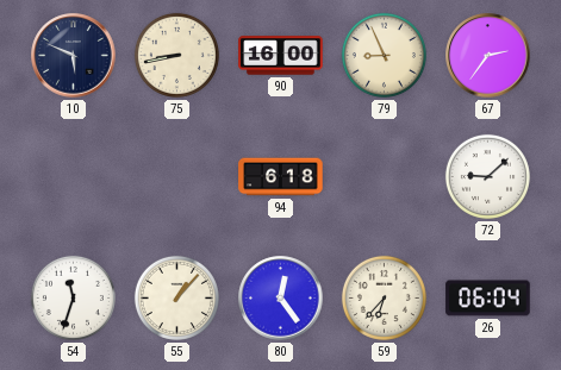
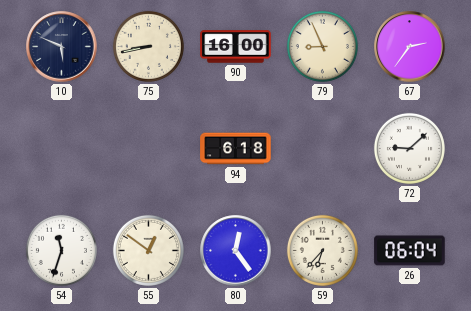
55: 1:07 -> 12:51 (148, 250)
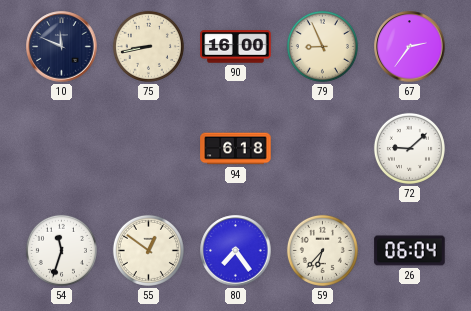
10: 5:49 -> 11:49 (62, 47)
80: 12:24 -> 7:24 (236, 251)
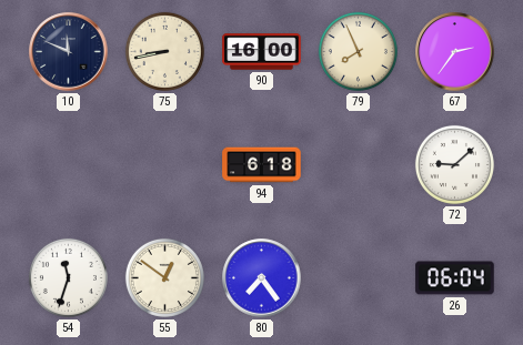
79: 8:56 -> 7:56 (358, 51)
59: 6:37 -> none (322, 250)
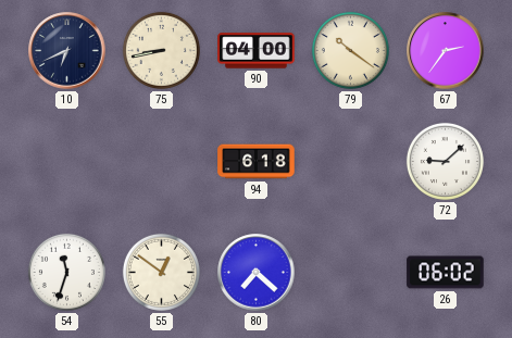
10: 11:49 -> 6:41 (67, 51)
90: 16:00 -> 04:00 (257, 51)
79: 7:56 -> 10:21 (350, 50)
80: 7:24 -> 7:22 (257, 273)
26: 06:04 -> 06:02 (446, 273)
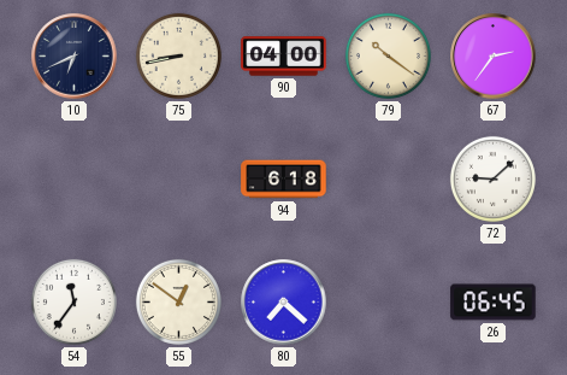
54: 11:33 -> 11:36 (73, 301)
26: 06:02 -> 06:45 (494, 303)
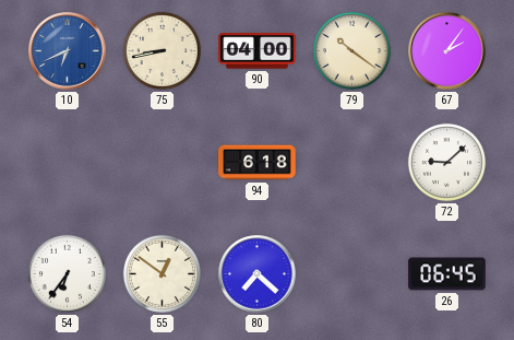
10 dial: navy -> blue (68, 51)
67: 2:36 -> 2:06 (447, 51)
54: 11:36 -> 6:36 (67, 273)
